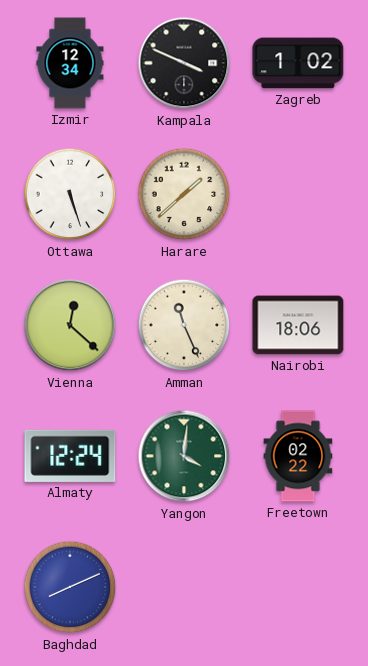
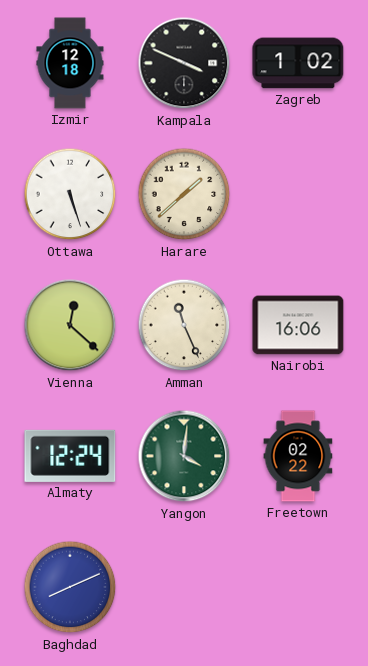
Izmir: 12:34 -> 12:18 (70, 63)
Nairobi: 18:06 -> 16:06 (298, 325)
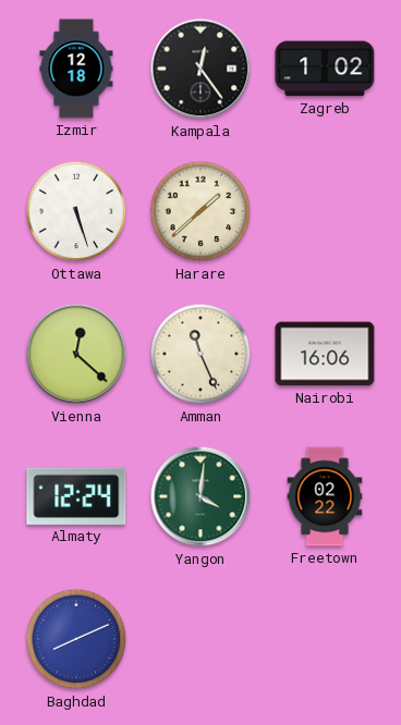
Kampala: 3:49 -> 12:24 (200, 69)
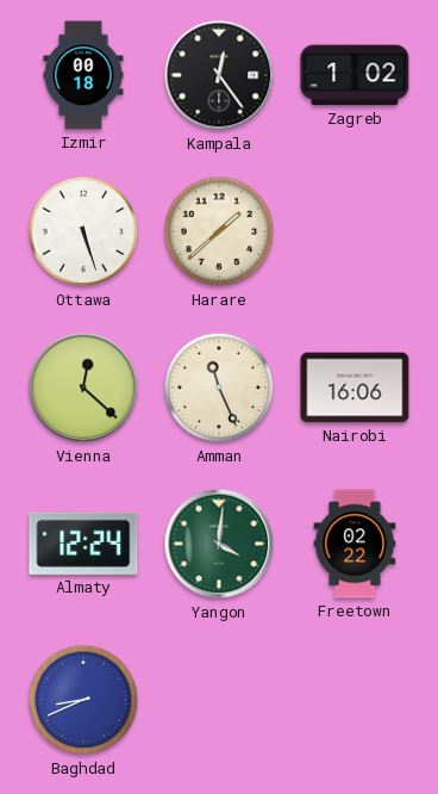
Izmir: 12:18 -> 00:18 (83, 75)
Baghdad: 8:11 -> 8:41 (83, 700)
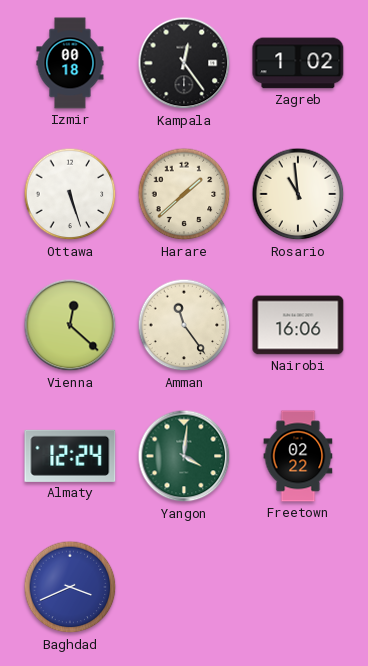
Rosario: none -> 10:59 (298, 194)
Amman: 11:26 -> 11:24 (184, 325)
Baghdad: 8:41 -> 3:41 (70, 587)
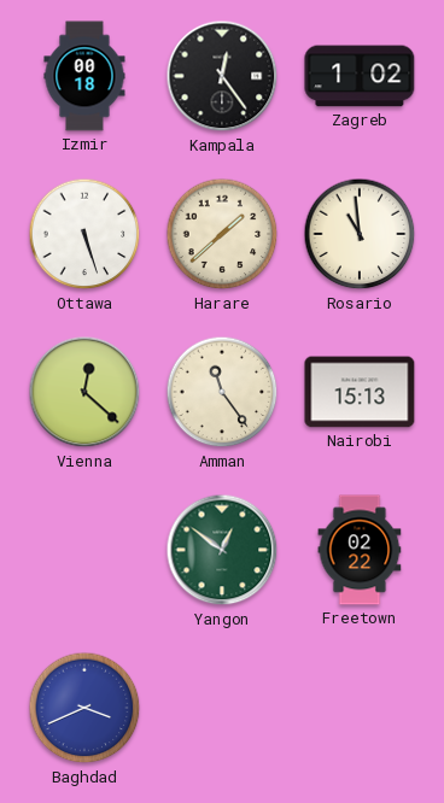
Nairobi: 16:06 -> 15:13 (360, 392)
Almaty: 12:24 -> none (70, 456)
Yangon: 4:01 -> 12:51 (222, 550)
